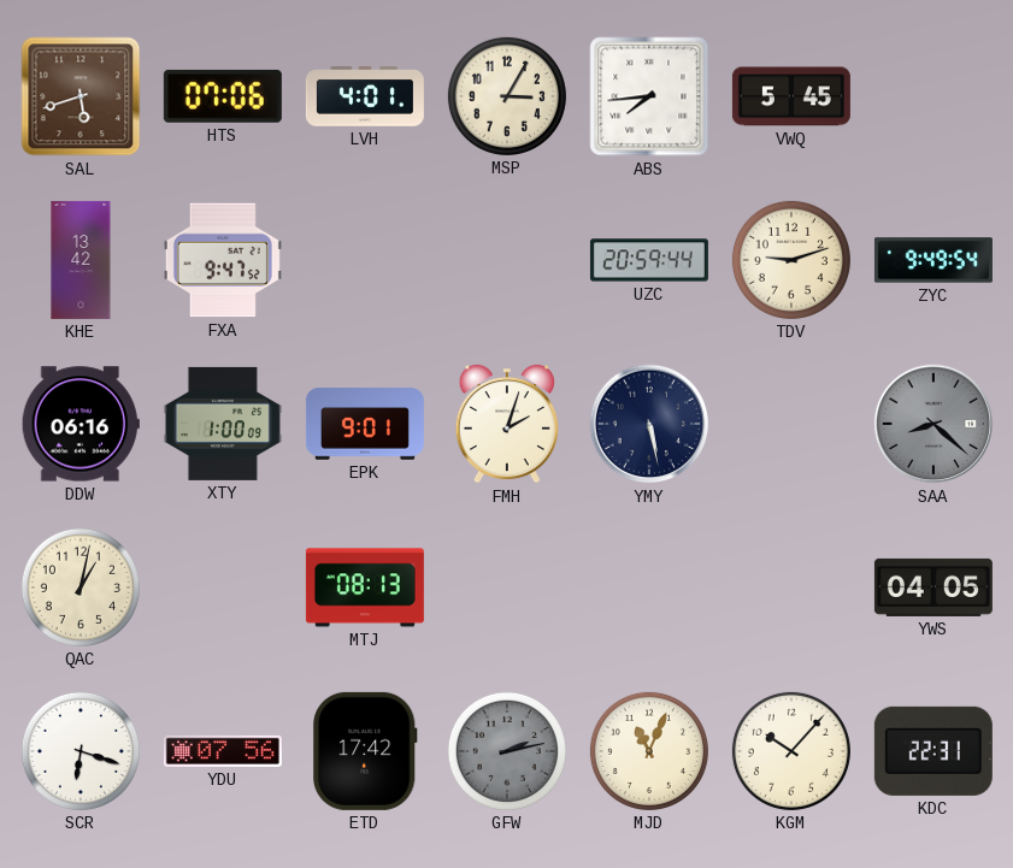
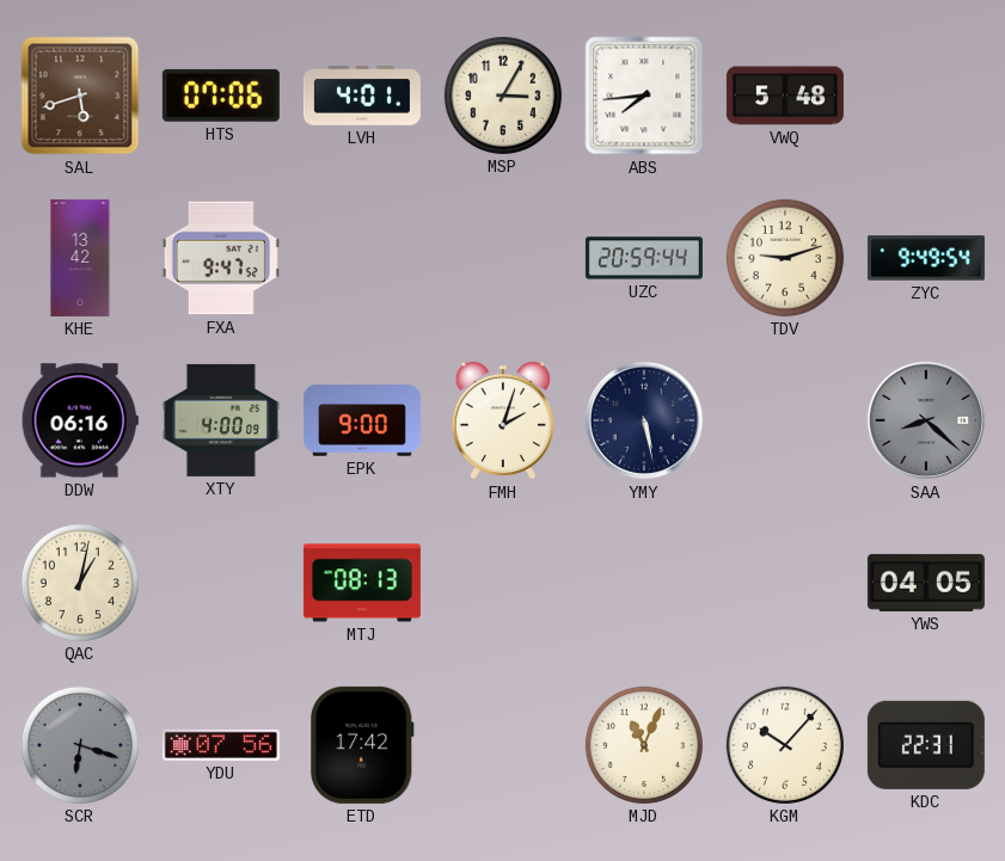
VWQ: 5:45 -> 5:48 (785, 96)
XTY: 1:00 -> 4:00 (221, 420)
EPK: 9:01 -> 9:00 (362, 420)
SCR dial: white -> grey (80, 745)
GFW: 2:13 -> none (507, 751)
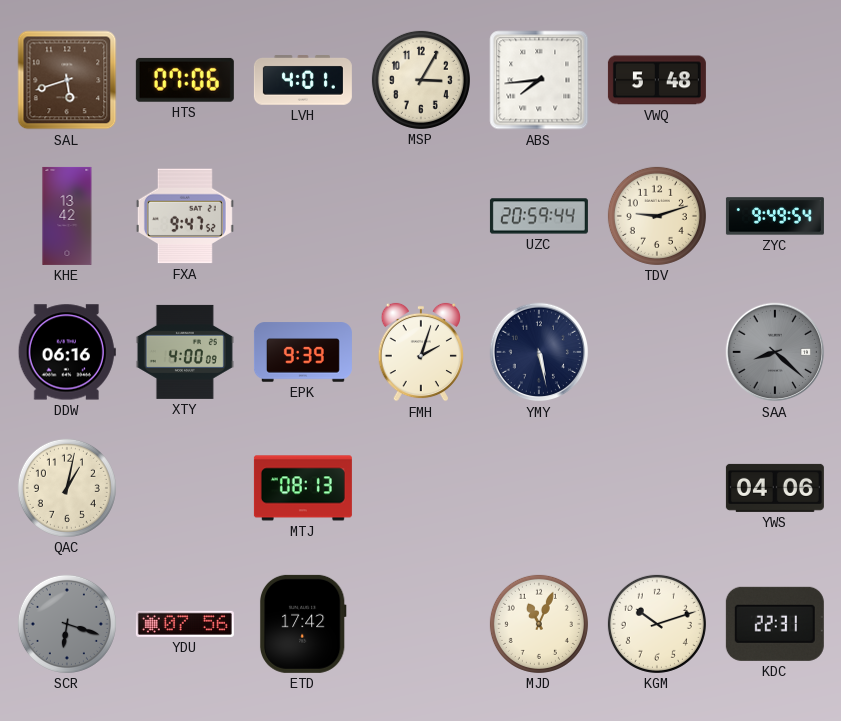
EPK: 9:00 -> 9:39 (303, 352)
YWS: 04:05 -> 04:06 (775, 488)
KGM: 10:07 -> 10:12 (657, 624)
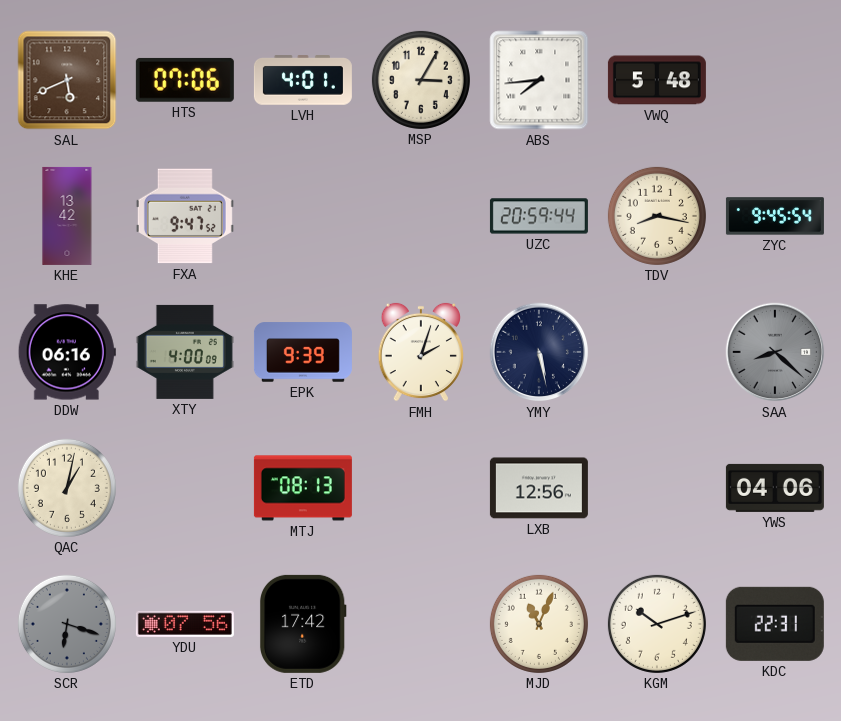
SAL: 5:42 -> 5:41 (67, 80)
TDV: 9:12 -> 8:17 (657, 216)
ZYC: 9:49 -> 9:45 (775, 216)
LXB: none -> 12:56 (539, 488)
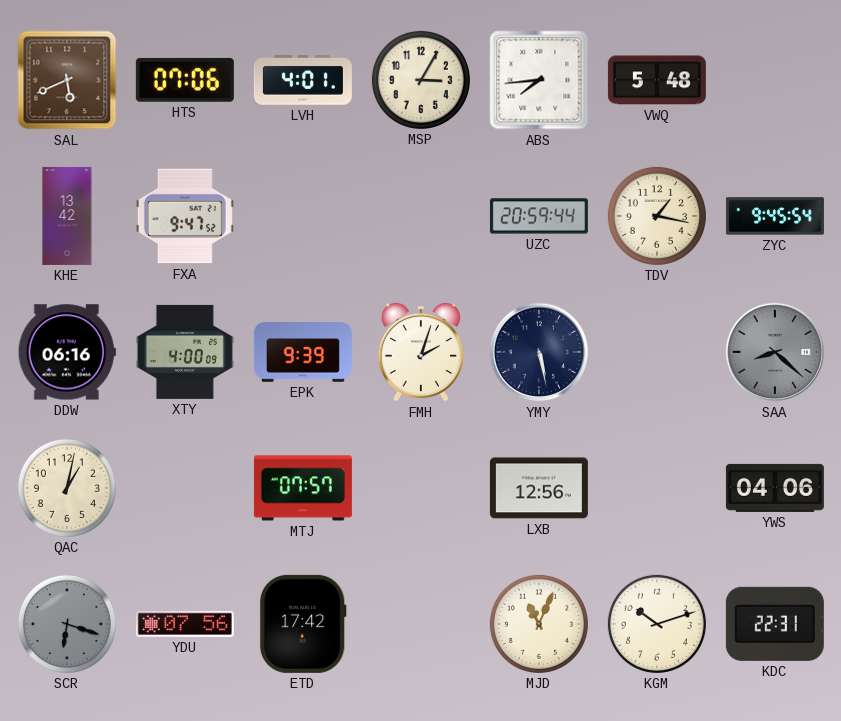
TDV: 8:17 -> 1:17 (657, 216)
MTJ: 08:13 -> 07:57 (303, 488)
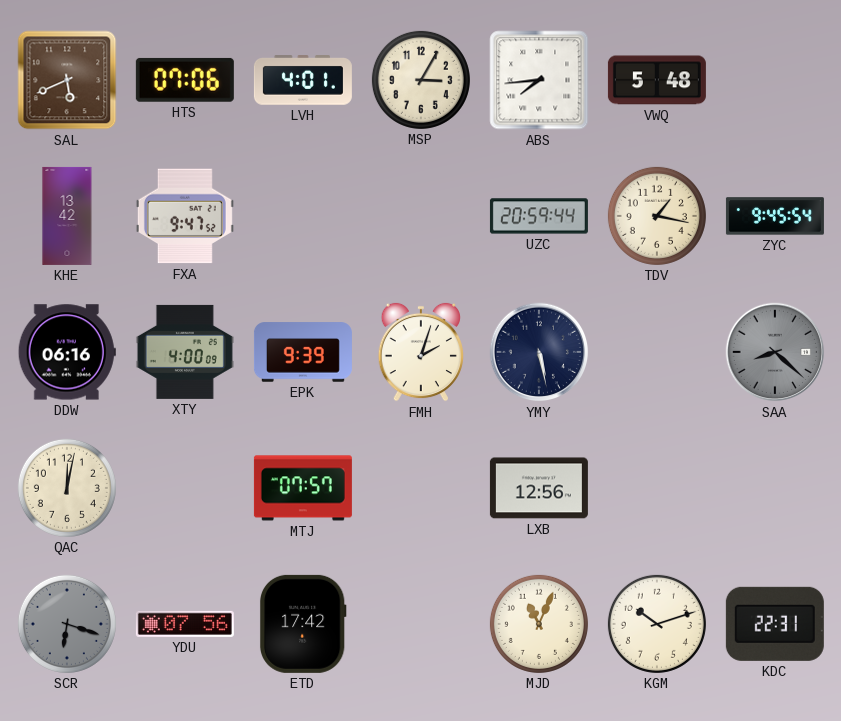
QAC: 1:02 -> 12:02 (67, 488)
YWS: 04:06 -> none (775, 488)
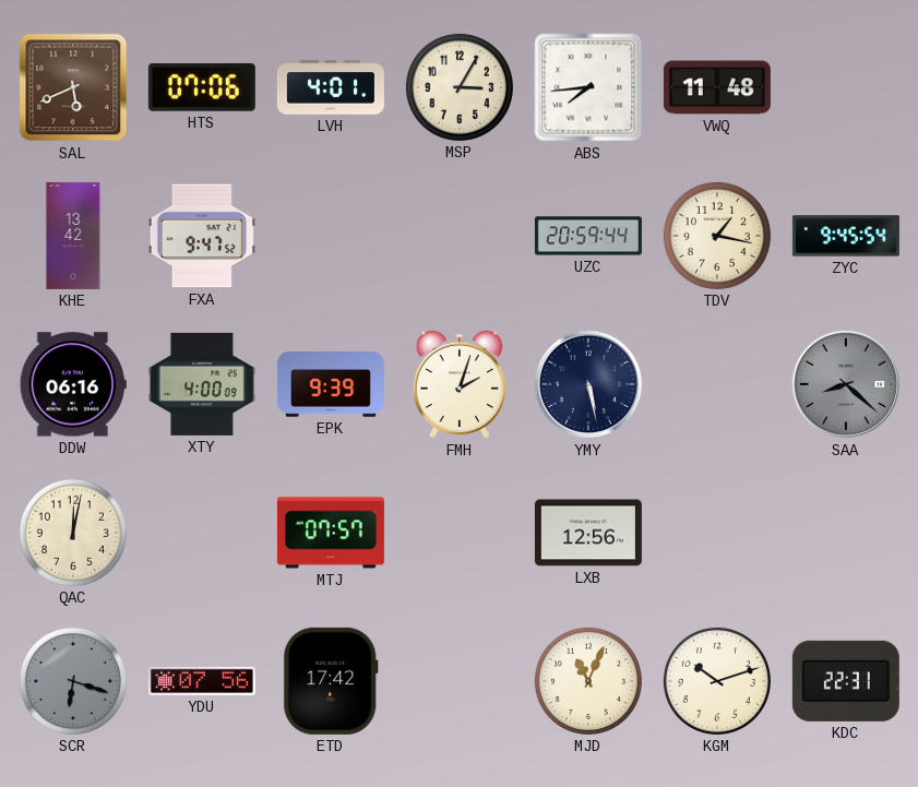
VWQ: 5:48 -> 11:48 (717, 87)
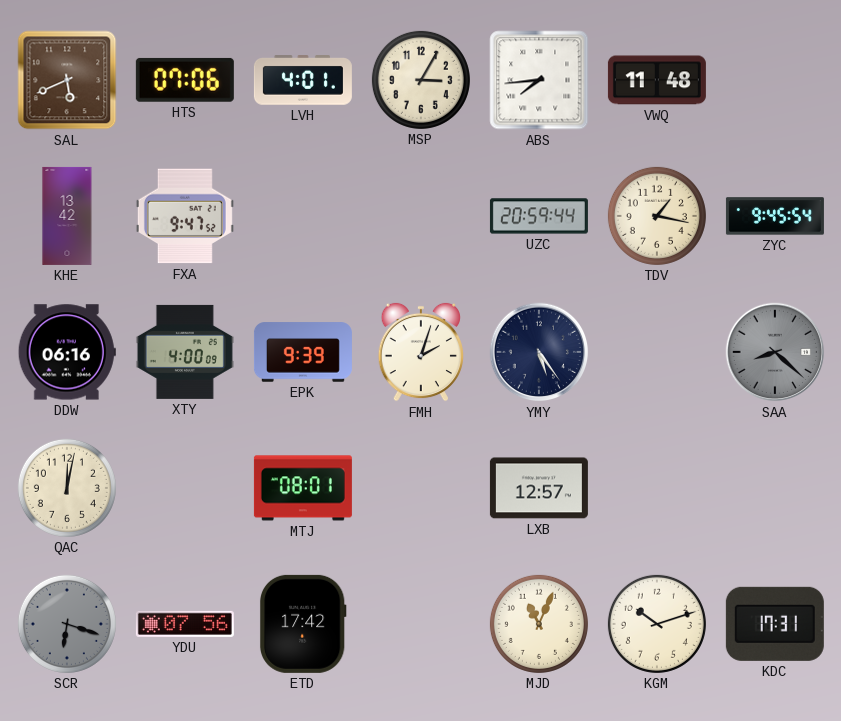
YMY: 5:28 -> 5:24 (539, 352)
MTJ: 07:57 -> 08:01 (303, 488)
LXB: 12:56 -> 12:57 (539, 488)
KDC: 22:31 -> 17:31 (775, 624)
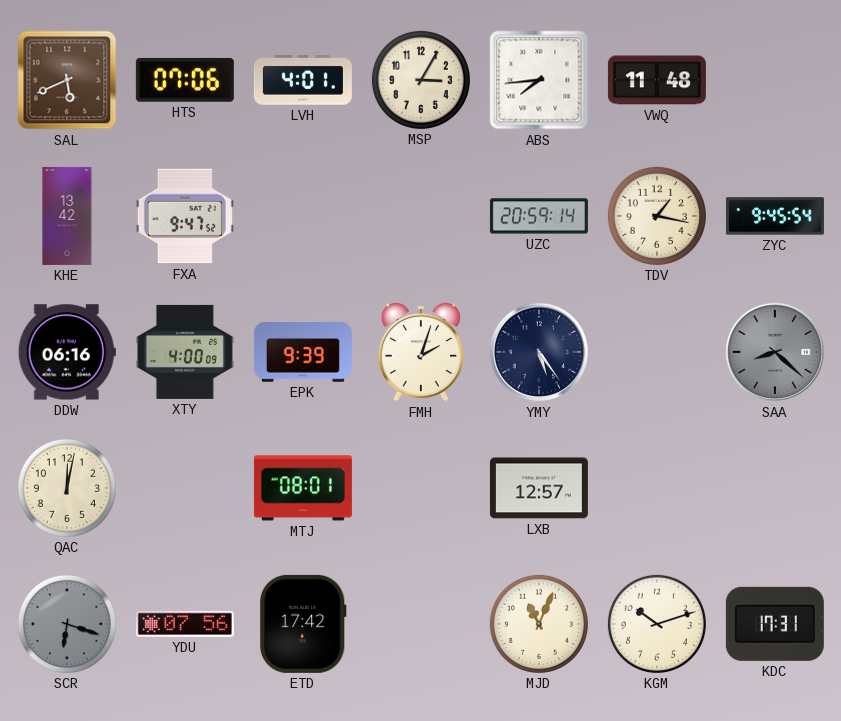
UZC: 20:59:44 -> 20:59:14 (539, 216)
